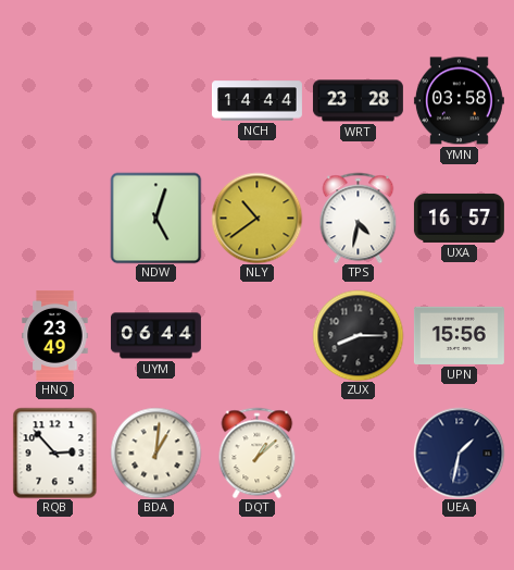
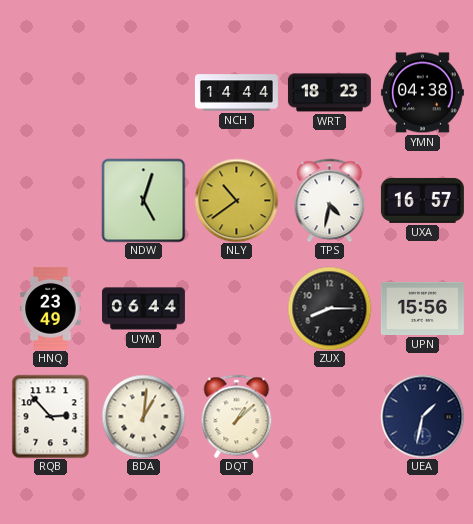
WRT: 23:28 -> 18:23 (329, 93)
YMN: 03:58 -> 04:38 (422, 93)
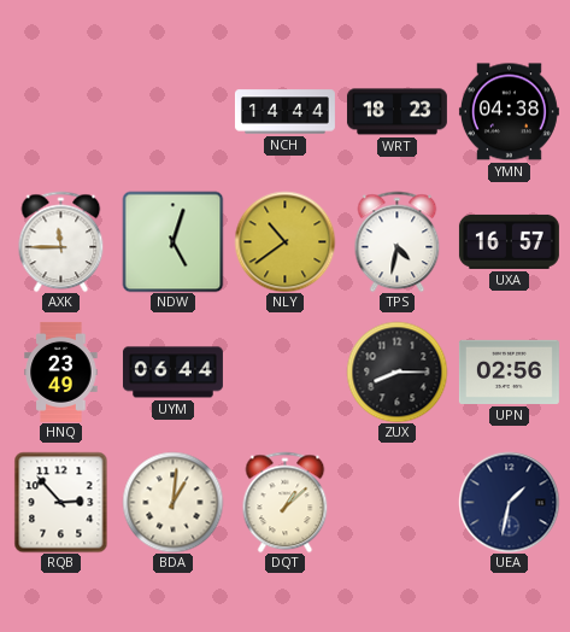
AXK: none -> 11:45 (61, 241)
UPN: 15:56 -> 02:56 (509, 371)
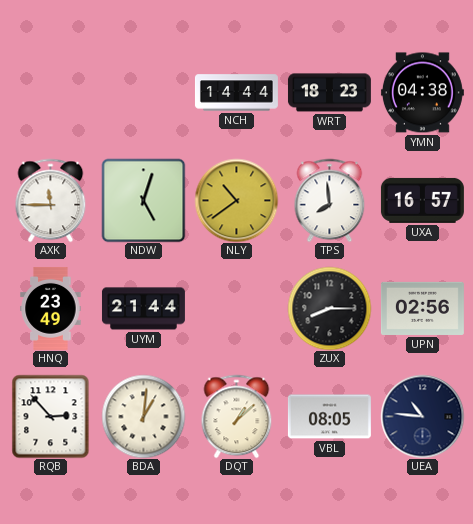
TPS: 4:32 -> 7:59 (330, 200)
UYM: 06:44 -> 21:44 (143, 309)
VBL: none -> 08:05 (329, 417)
UEA: 1:32 -> 10:46 (422, 416)
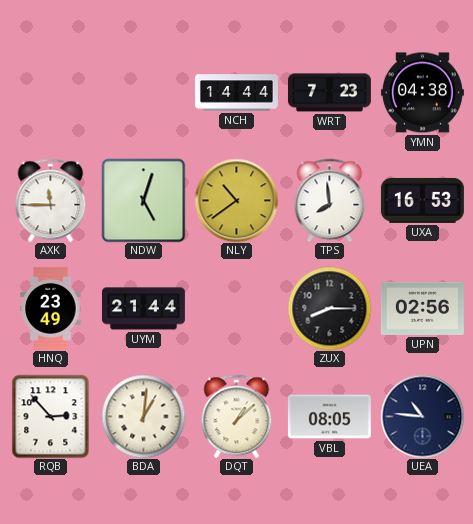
WRT: 18:23 -> 7:23 (329, 93)
UXA: 16:57 -> 16:53 (422, 200)
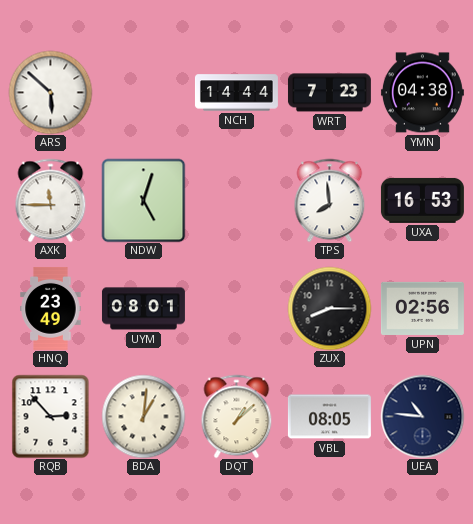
ARS: none -> 5:52 (50, 92)
NLY: 10:39 -> none (236, 200)
UYM: 21:44 -> 08:01 (143, 309)
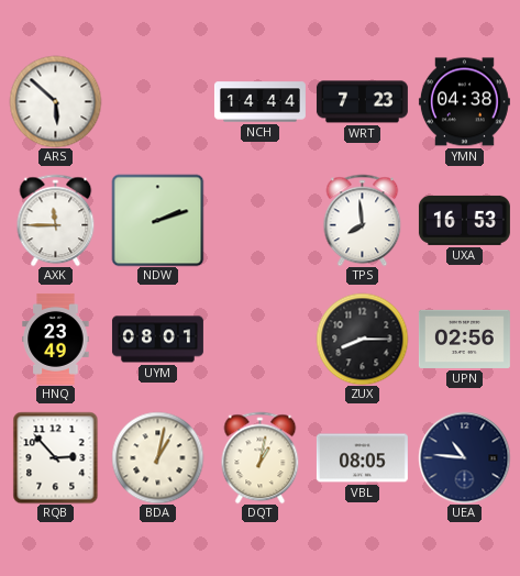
NDW: 5:03 -> 2:12 (157, 220)
BDA: 1:01 -> 1:02 (157, 457)
DQT: 1:08 -> 1:02 (261, 457)
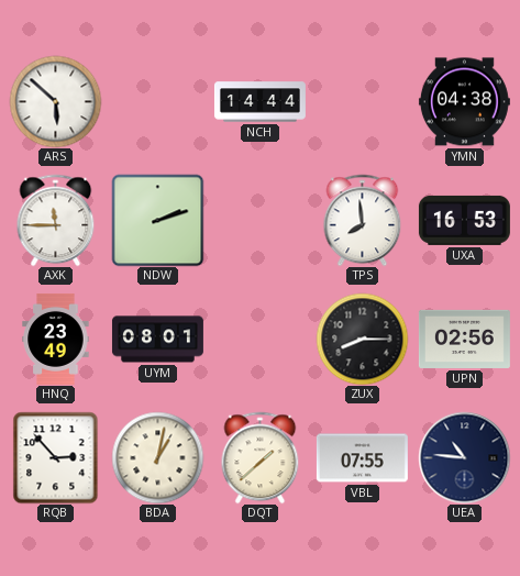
WRT: 7:23 -> none (362, 102)
DQT: 1:02 -> 1:38 (261, 457)
VBL: 08:05 -> 07:55 (362, 458)
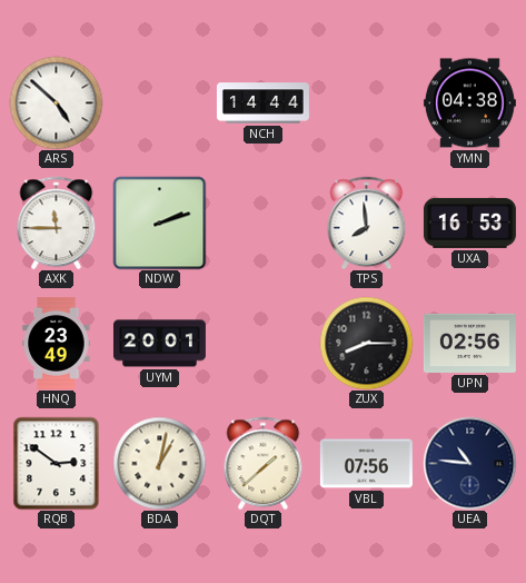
ARS: 5:52 -> 4:52 (56, 102)
UYM: 08:01 -> 20:01 (159, 344)
RQB: 2:53 -> 2:51 (57, 463)
VBL: 07:55 -> 07:56 (366, 464)
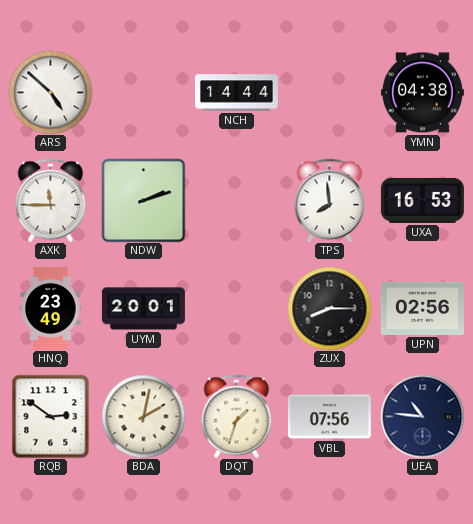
BDA: 1:02 -> 2:02 (143, 416)
DQT: 1:38 -> 1:33 (237, 416)
